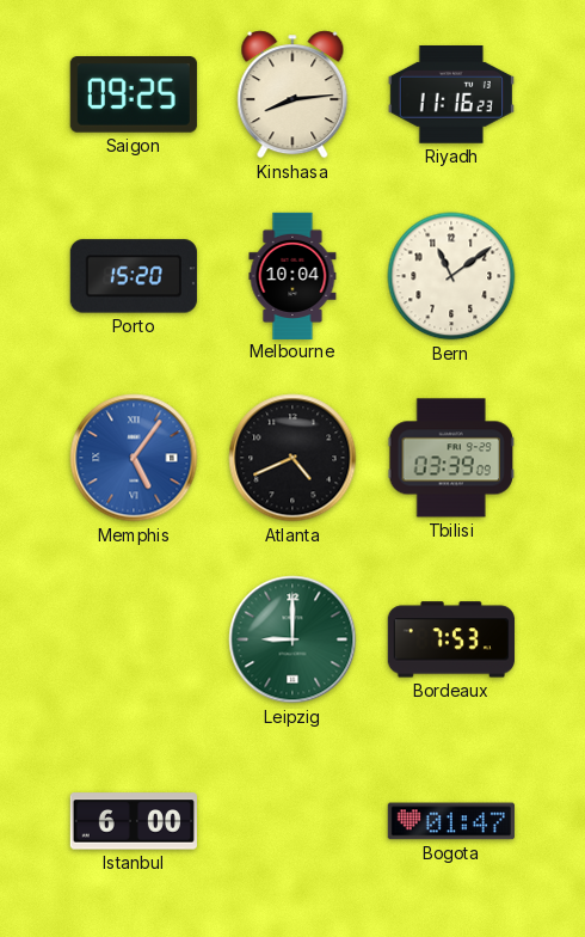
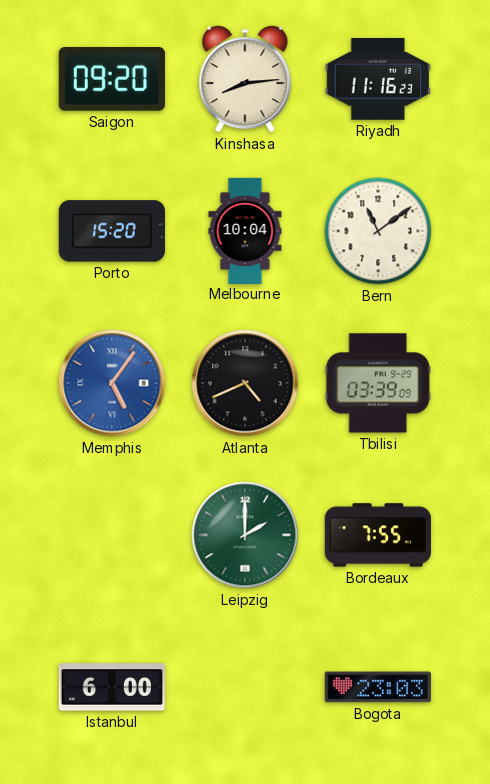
Saigon: 09:25 -> 09:20 (112, 80)
Leipzig: 9:00 -> 2:00 (245, 535)
Bordeaux: 7:53 -> 7:55 (378, 535)
Bogota: 01:47 -> 23:03 (378, 687)
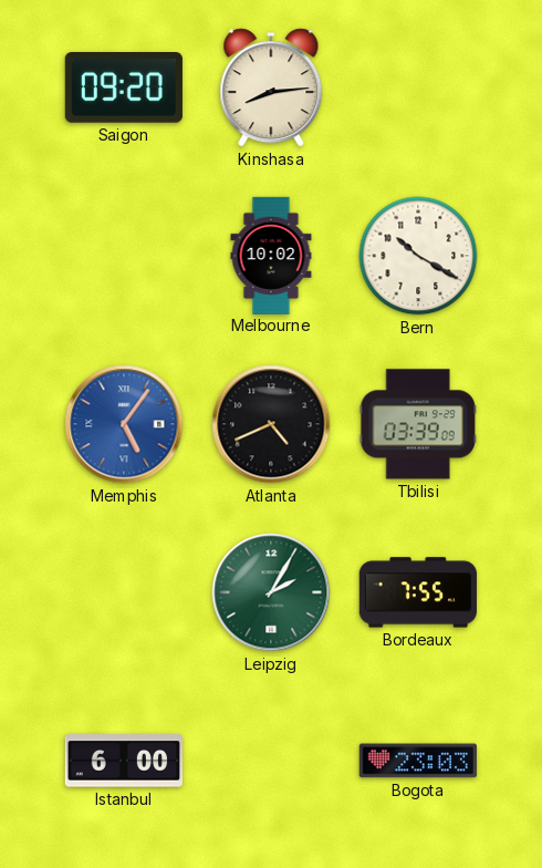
Riyadh: 11:16 -> none (378, 80)
Porto: 15:20 -> none (112, 231)
Melbourne: 10:04 -> 10:02 (271, 255)
Bern: 11:09 -> 10:20 (418, 256)
Leipzig: 2:00 -> 2:05 (271, 592)
